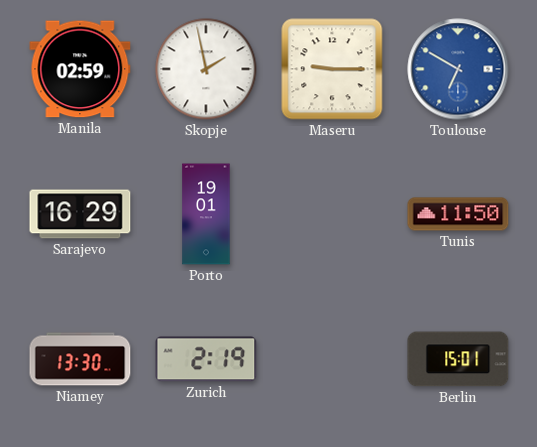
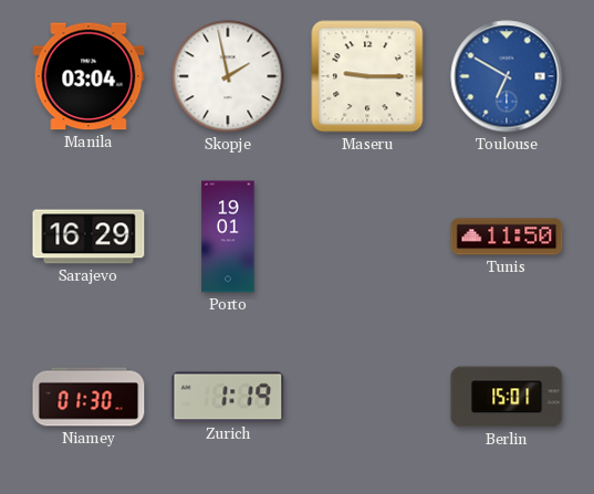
Manila: 02:59 -> 03:04 (88, 76)
Niamey: 13:30 -> 01:30 (88, 397)
Zurich: 2:19 -> 1:19 (228, 397)
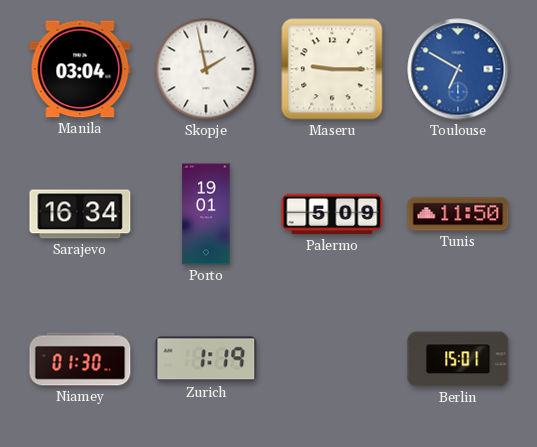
Sarajevo: 16:29 -> 16:34 (80, 214)
Palermo: none -> 5:09 (332, 214)
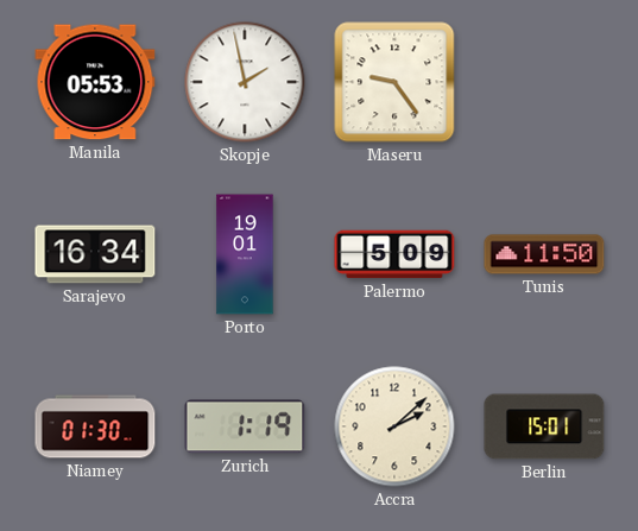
Manila: 03:04 -> 05:53 (95, 82)
Maseru: 9:15 -> 9:24 (394, 82)
Toulouse: 6:50 -> none (458, 69)
Accra: none -> 2:08 (394, 426)
